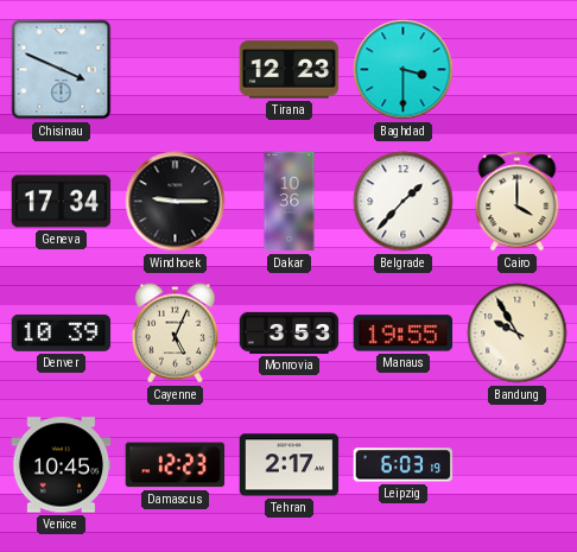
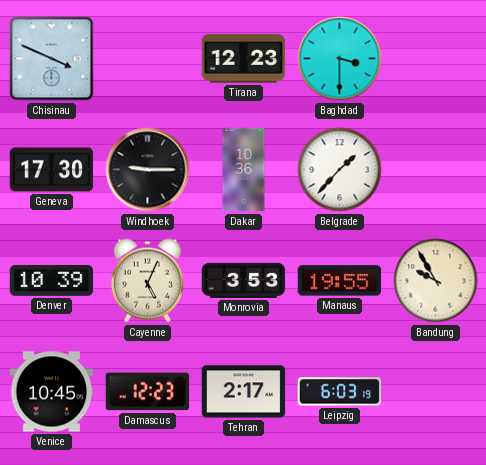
Geneva: 17:34 -> 17:30 (52, 170)
Cairo: 4:00 -> none (518, 202)
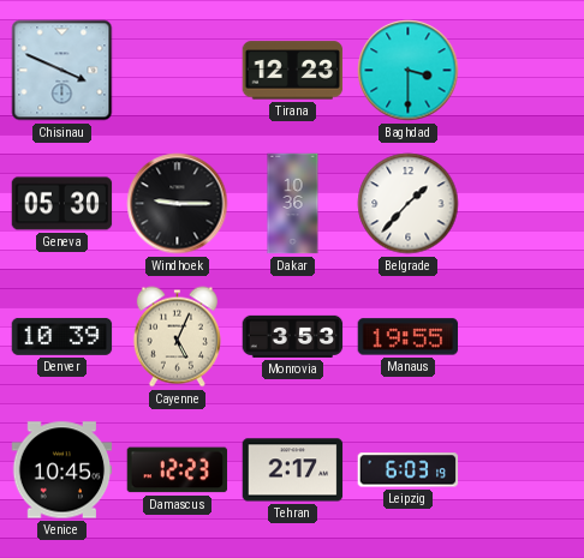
Geneva: 17:30 -> 05:30 (62, 204)
Bandung: 9:55 -> none (436, 281)
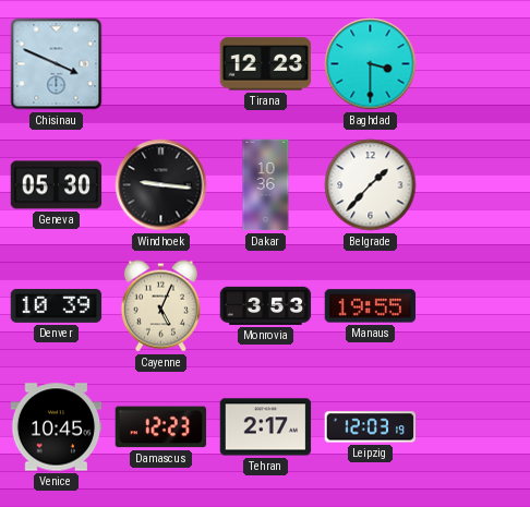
Windhoek: 9:15 -> 9:16 (161, 185)
Leipzig: 6:03 -> 12:03 (371, 427)
